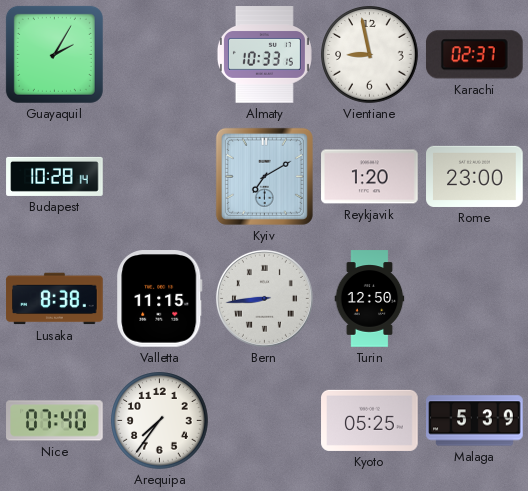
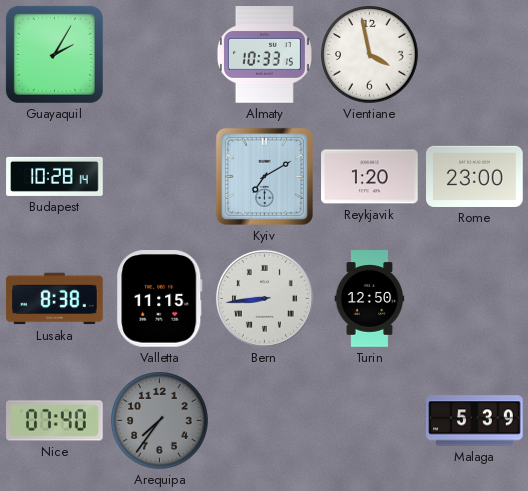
Vientiane: 8:58 -> 3:58 (370, 55)
Karachi: 02:37 -> none (474, 55)
Arequipa dial: white -> grey (160, 421)
Kyoto: 05:25 -> none (370, 420)
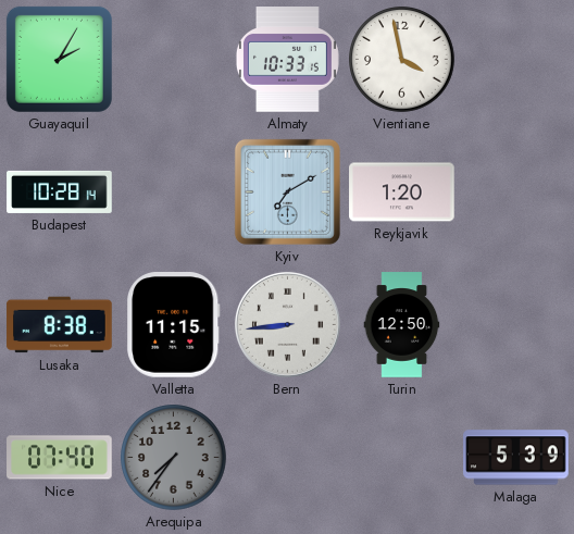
Rome: 23:00 -> none (475, 176)
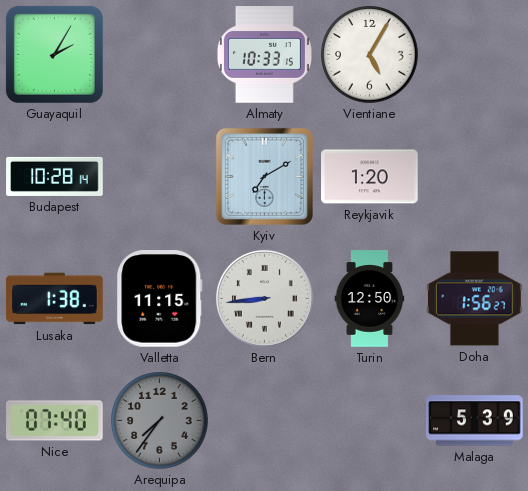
Vientiane: 3:58 -> 5:05 (370, 55)
Lusaka: 8:38 -> 1:38 (55, 299)
Doha: none -> 1:56 (475, 299)
